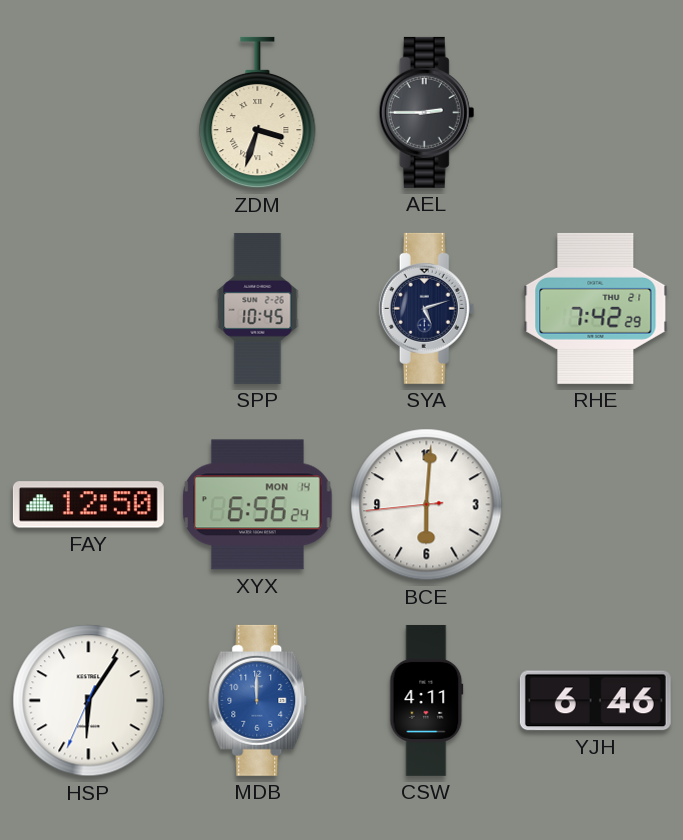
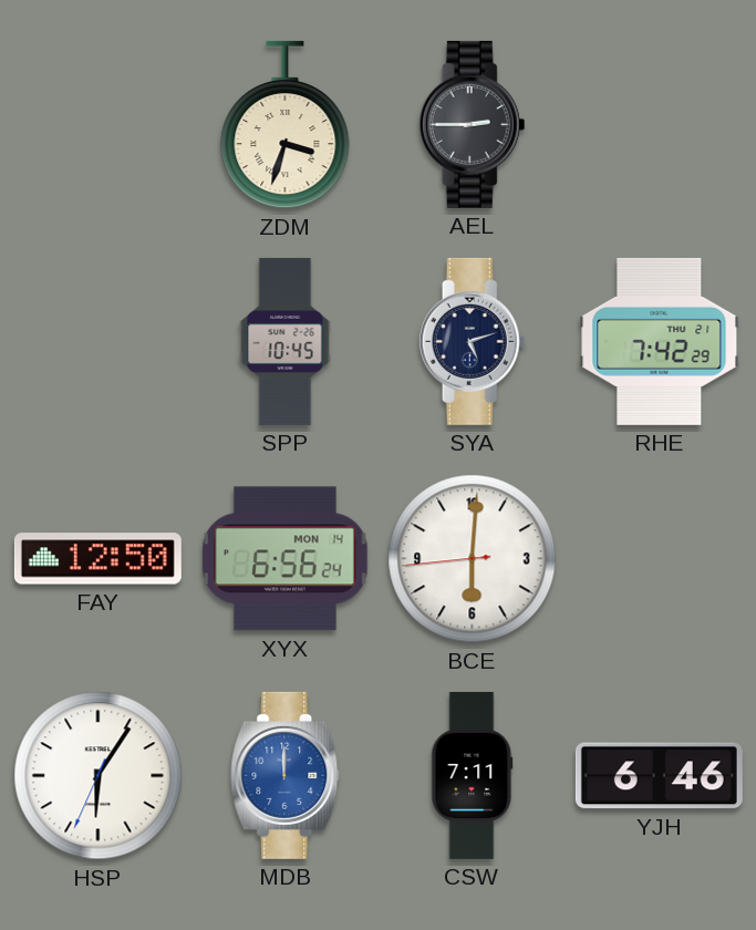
CSW: 4:11 -> 7:11 (473, 775)
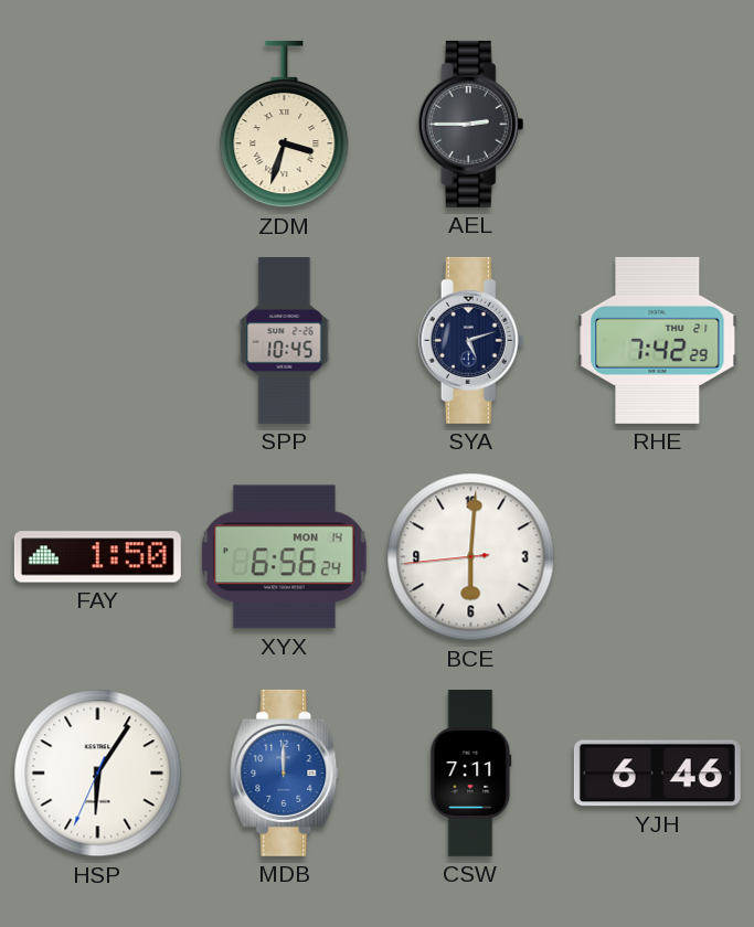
FAY: 12:50 -> 1:50 (97, 557)
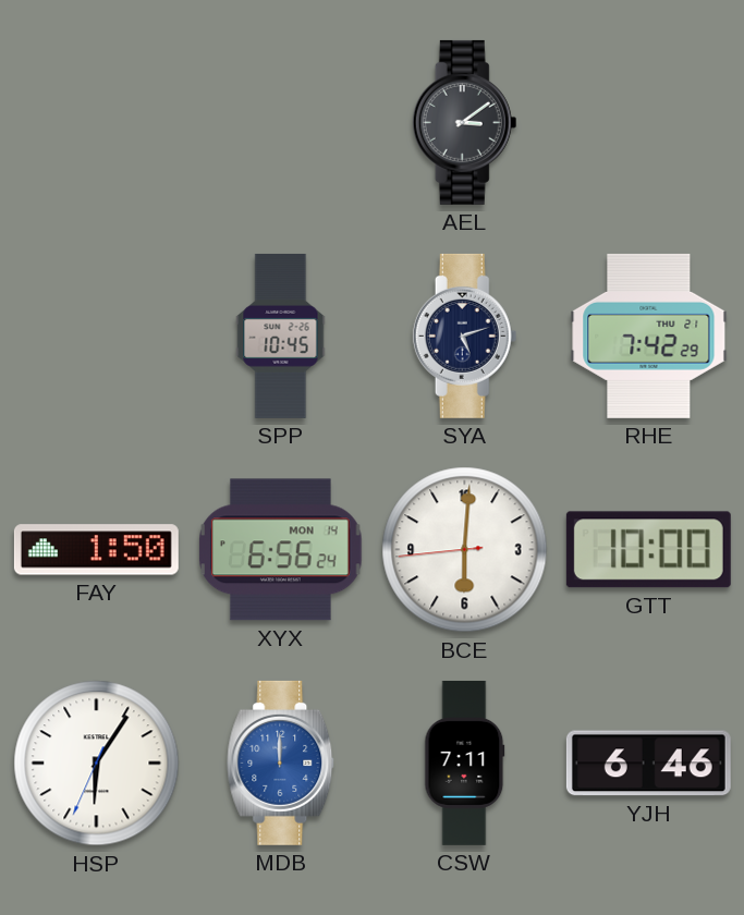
ZDM: 3:33 -> none (285, 125)
AEL: 2:45 -> 3:09 (465, 122)
GTT: none -> 10:00 (648, 550)
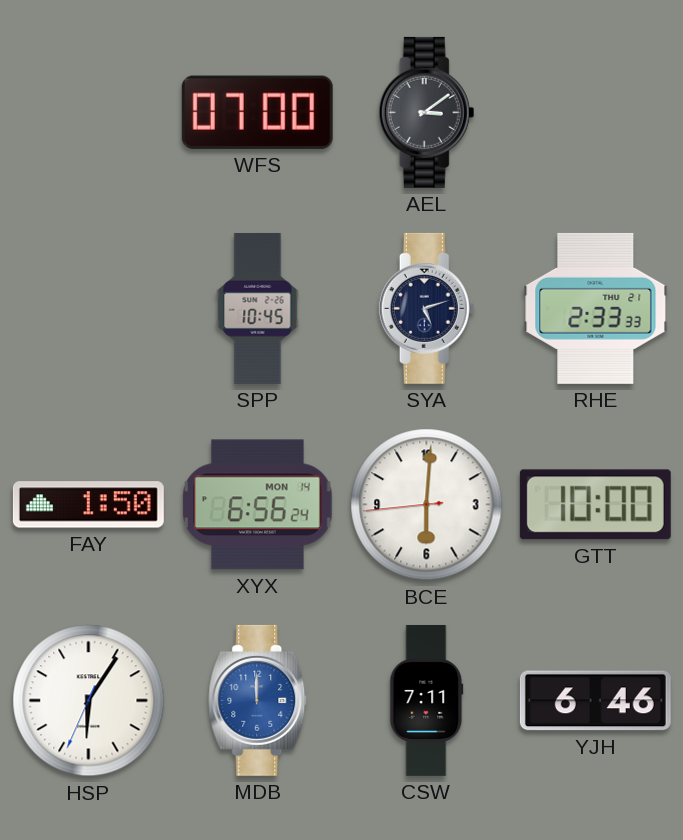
WFS: none -> 07:00 (257, 112)
RHE: 7:42 -> 2:33 (596, 308)
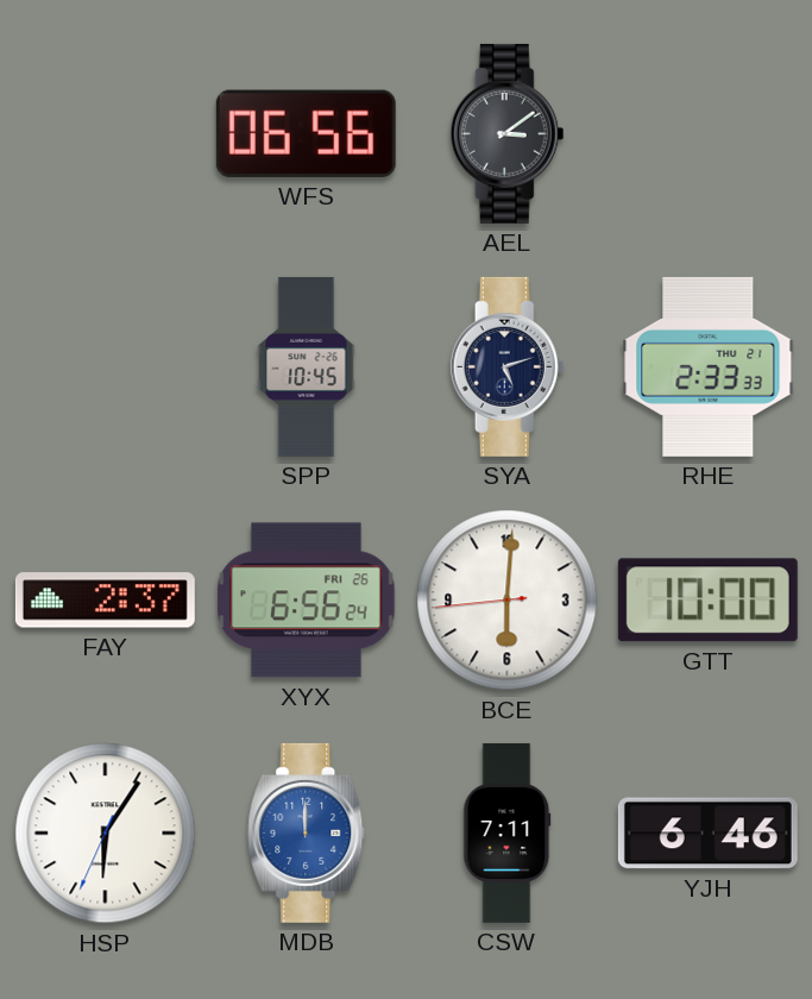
WFS: 07:00 -> 06:56 (306, 133)
FAY: 1:50 -> 2:37 (105, 601)
XYX date: MON 14 -> FRI 26 (307, 601)
